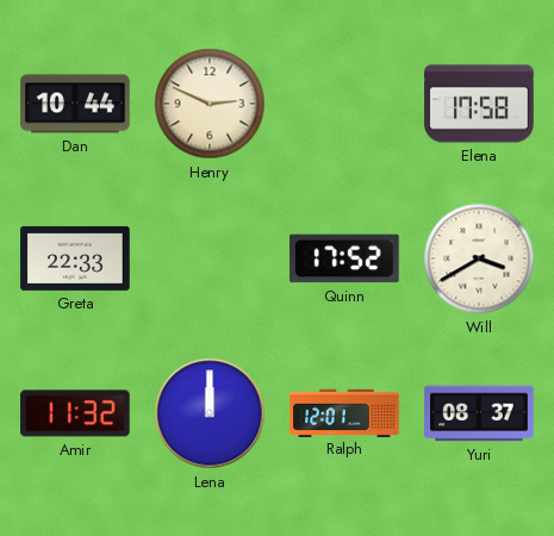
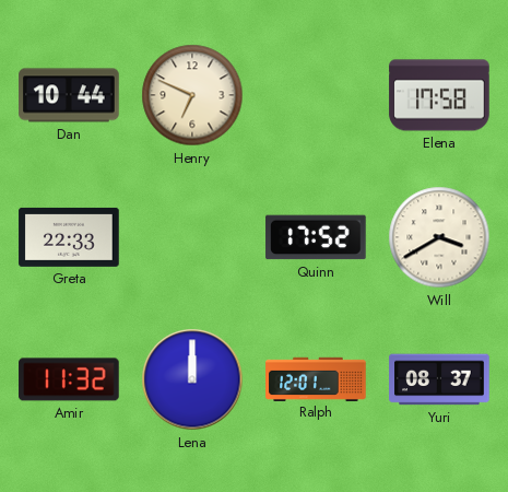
Henry: 2:49 -> 6:49 (192, 95)
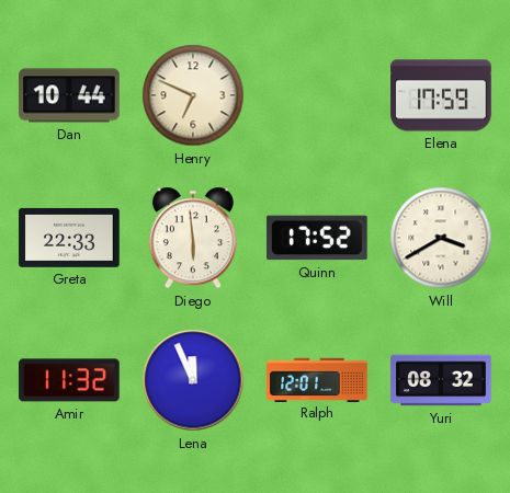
Elena: 17:58 -> 17:59 (441, 95)
Diego: none -> 5:59 (193, 238)
Lena: 12:00 -> 11:56 (193, 380)
Yuri: 08:37 -> 08:32 (441, 380)
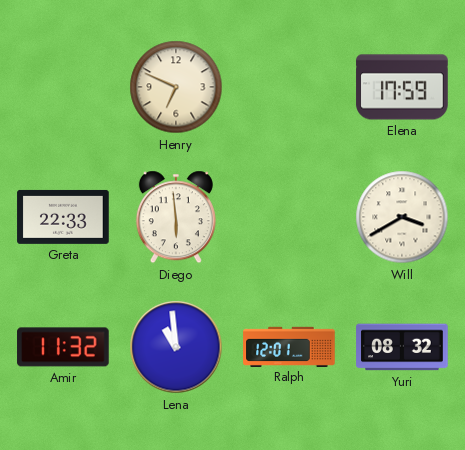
Dan: 10:44 -> none (69, 95)
Quinn: 17:52 -> none (317, 238)
Lena: 11:56 -> 10:59 (176, 347)
